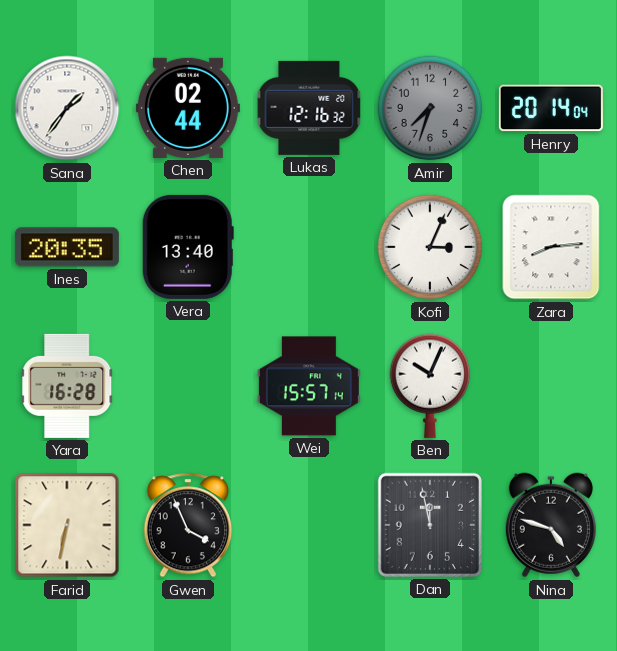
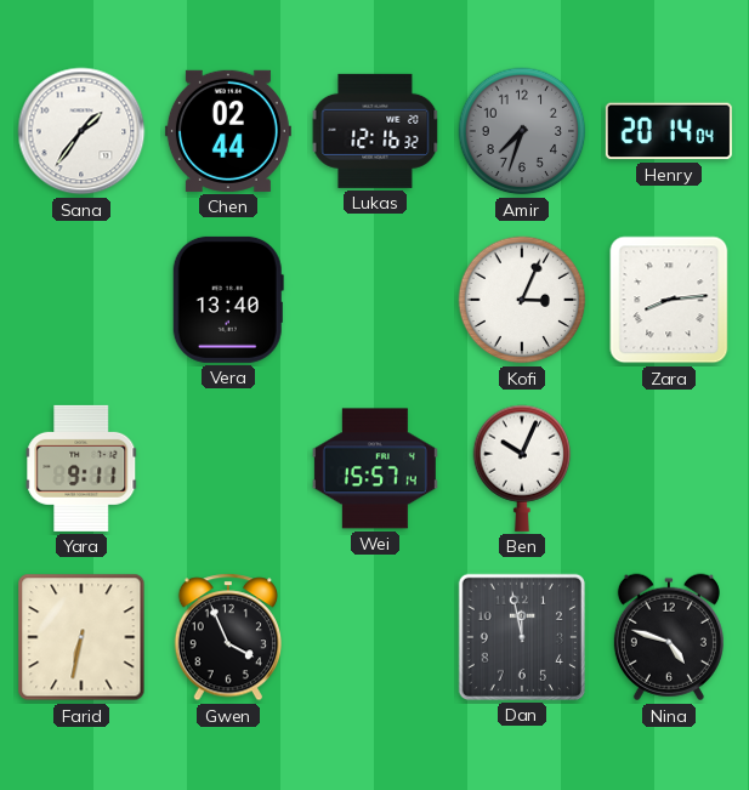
Ines: 20:35 -> none (67, 247)
Yara: 16:28 -> 9:11 (81, 468)
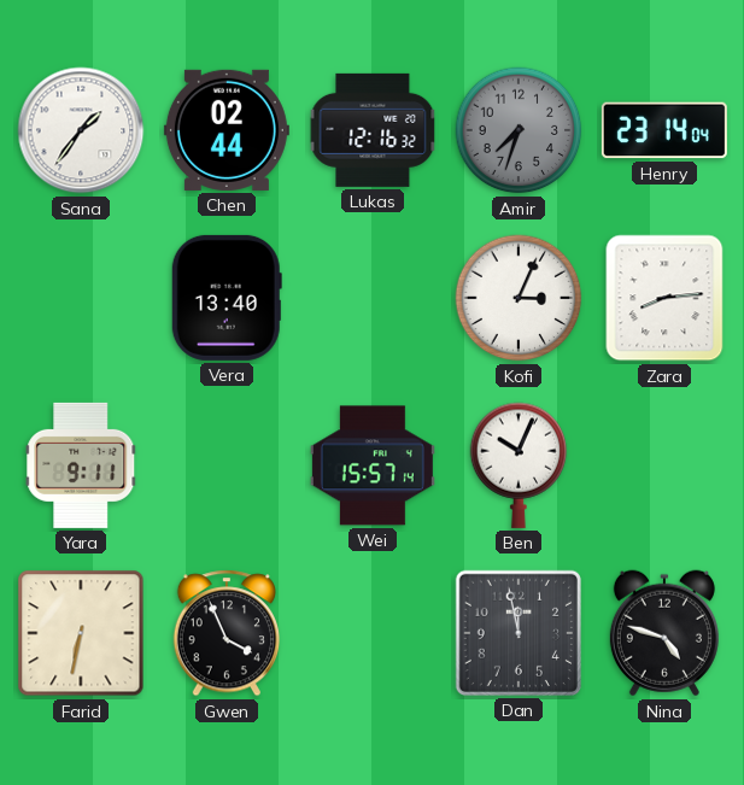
Henry: 20:14 -> 23:14 (664, 130)
